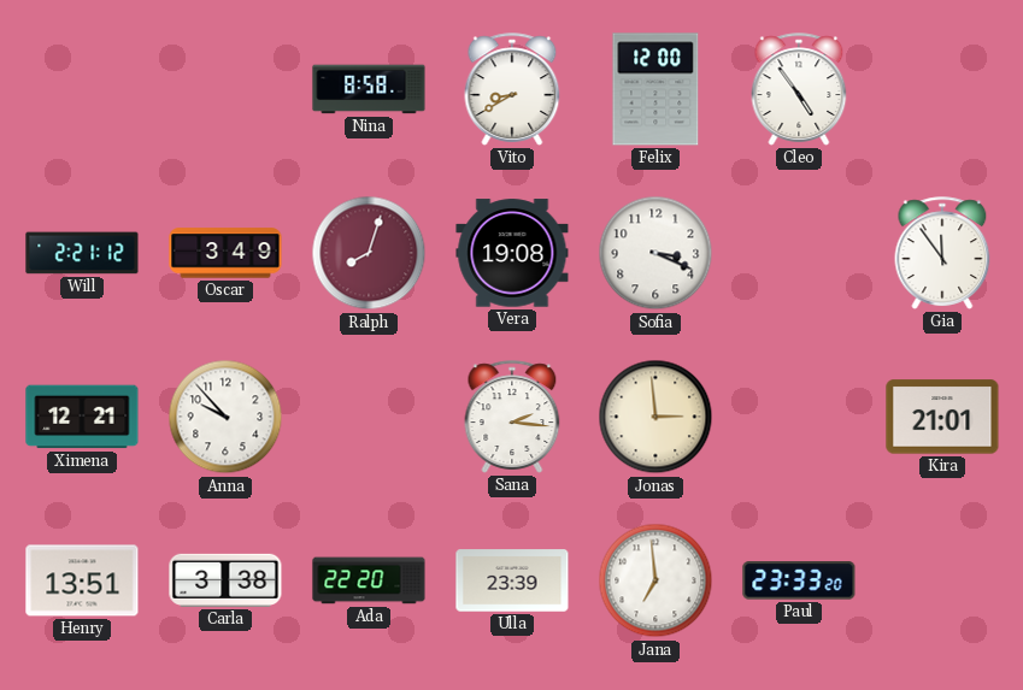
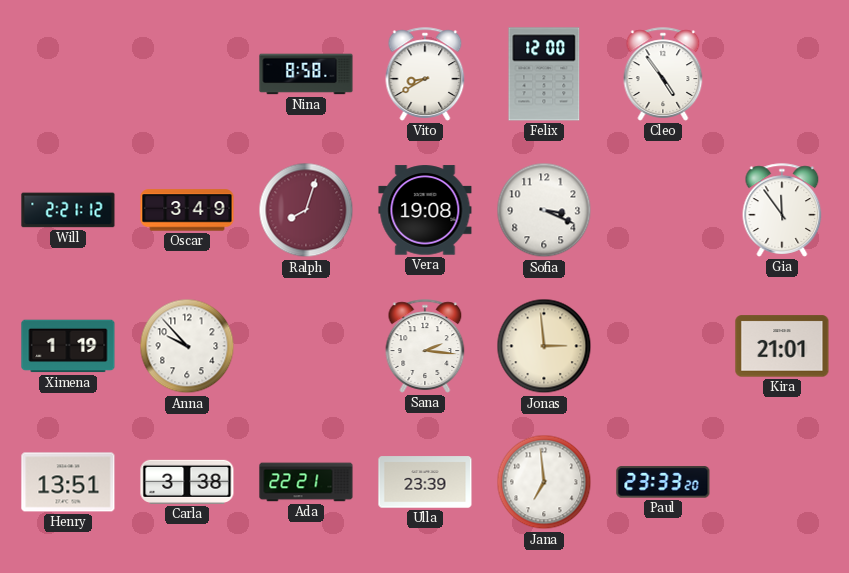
Ximena: 12:21 -> 1:19 (68, 346)
Ada: 22:20 -> 22:21 (306, 482)
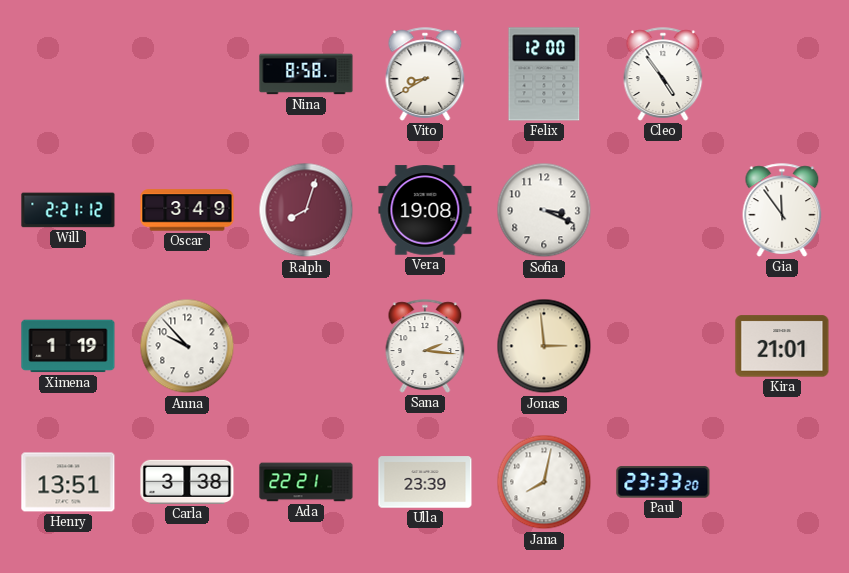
Jana: 6:59 -> 8:02 (544, 482)
